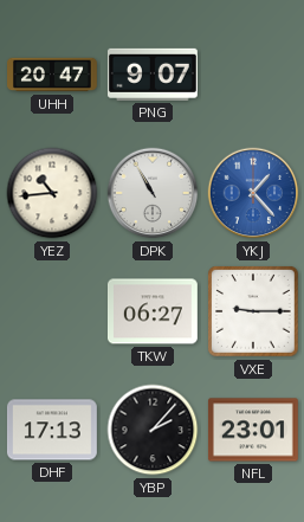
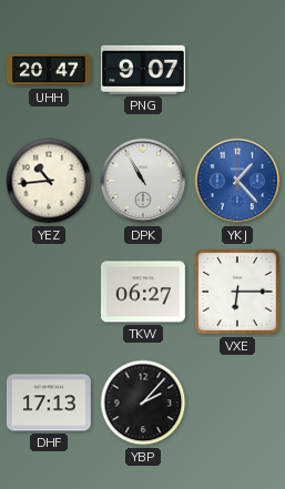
VXE: 9:15 -> 6:15 (237, 292)
NFL: 23:01 -> none (253, 430)
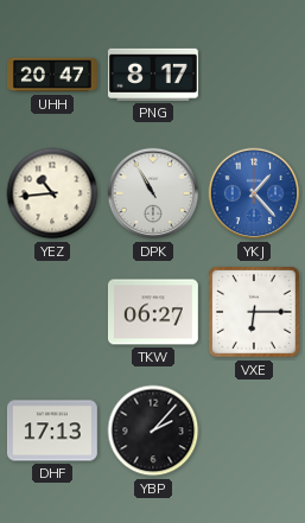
PNG: 9:07 -> 8:17 (153, 75)
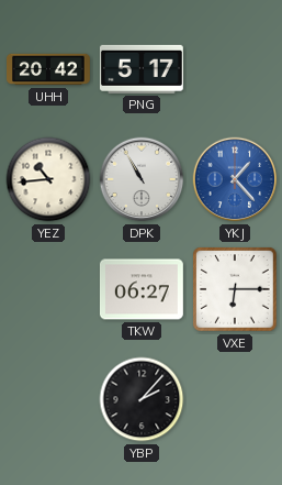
UHH: 20:47 -> 20:42 (49, 69)
PNG: 8:17 -> 5:17 (142, 69)
DHF: 17:13 -> none (52, 430)
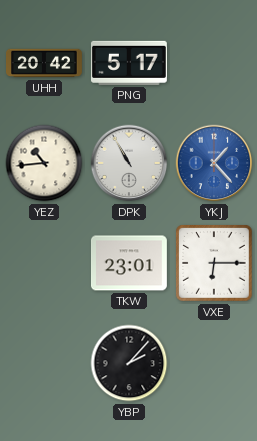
TKW: 06:27 -> 23:01 (129, 263)
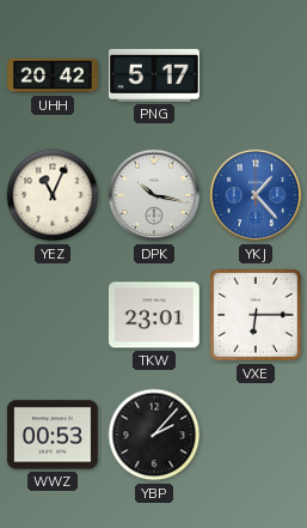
YEZ: 10:44 -> 11:04 (53, 195)
DPK: 10:55 -> 10:17 (154, 195)
WWZ: none -> 00:53 (53, 435)
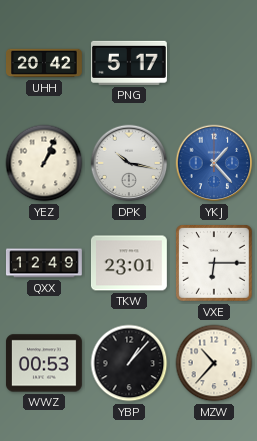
YEZ: 11:04 -> 1:04 (44, 163)
QXX: none -> 12:49 (45, 263)
YBP: 2:07 -> 1:07 (129, 363)
MZW: none -> 10:37 (214, 363)
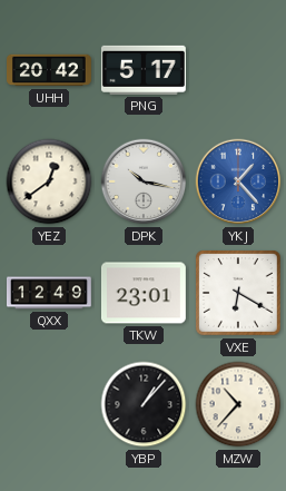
YEZ: 1:04 -> 12:39 (49, 181)
VXE: 6:15 -> 6:20 (238, 293)
WWZ: 00:53 -> none (44, 363)
